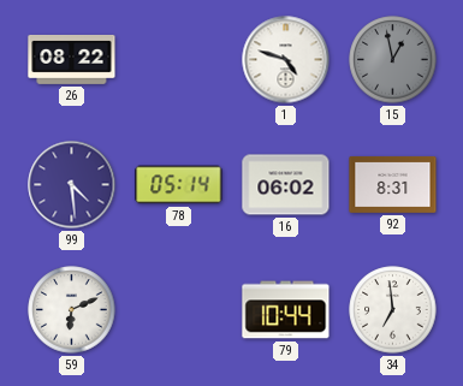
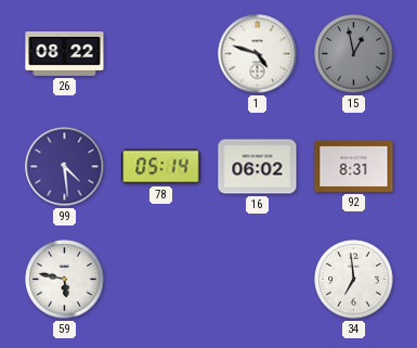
59: 6:11 -> 5:47 (65, 280)
79: 10:44 -> none (286, 310)
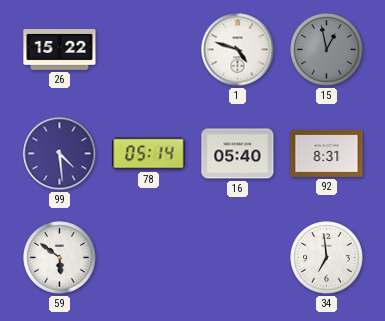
26: 08:22 -> 15:22 (60, 49)
16: 06:02 -> 05:40 (238, 154)
59: 5:47 -> 5:51 (60, 258)
